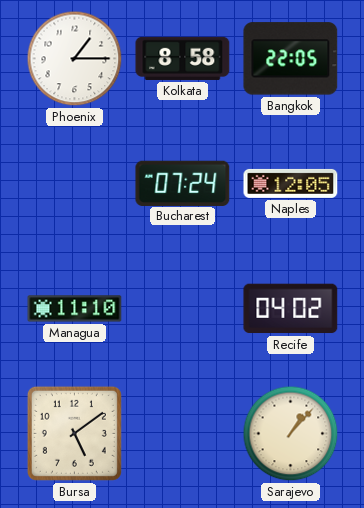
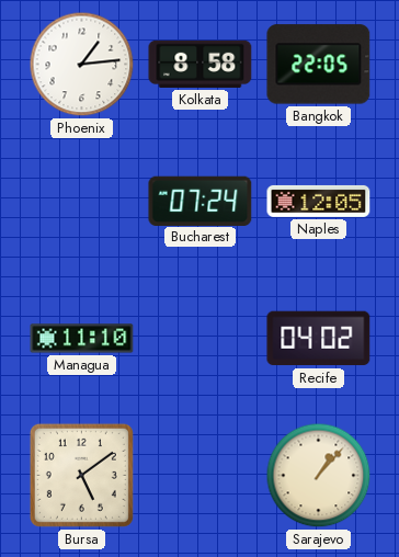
Phoenix: 1:15 -> 1:14 (82, 65)
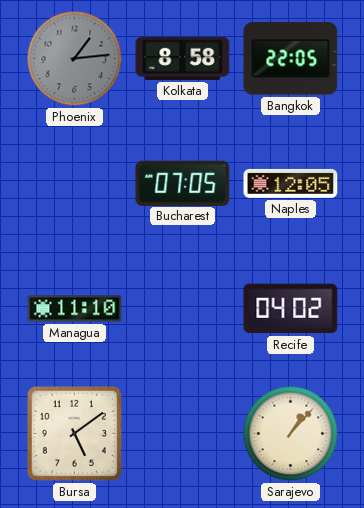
Phoenix dial: white -> grey (75, 59)
Bucharest: 07:24 -> 07:05 (183, 183)
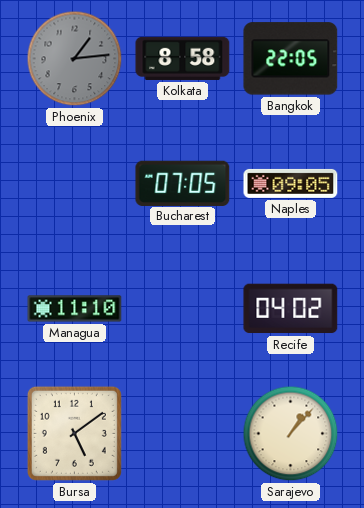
Naples: 12:05 -> 09:05 (291, 183)
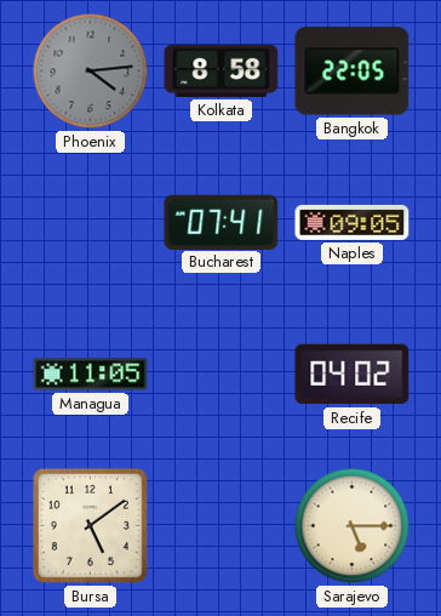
Phoenix: 1:14 -> 4:14 (91, 72)
Bucharest: 07:05 -> 07:41 (222, 222)
Managua: 11:10 -> 11:05 (91, 375)
Sarajevo: 1:07 -> 5:15 (353, 526)
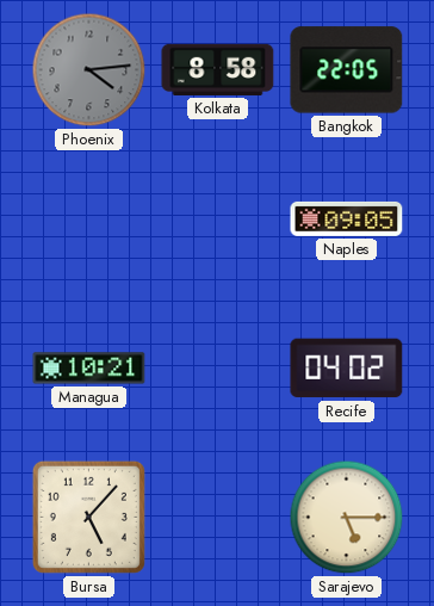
Bucharest: 07:41 -> none (222, 222)
Managua: 11:05 -> 10:21 (89, 369)
Bursa: 5:09 -> 5:07 (88, 517)
